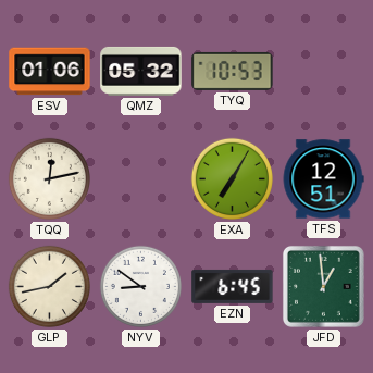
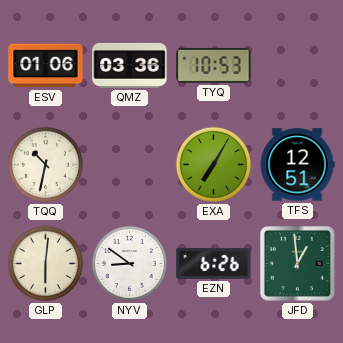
QMZ: 05:32 -> 03:36 (130, 65)
TQQ: 12:13 -> 10:32 (45, 164)
GLP: 1:43 -> 6:01 (45, 263)
EZN: 6:45 -> 6:26 (214, 263)
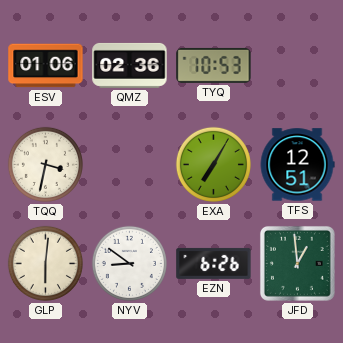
QMZ: 03:36 -> 02:36 (130, 65)
TQQ: 10:32 -> 3:32 (45, 164)
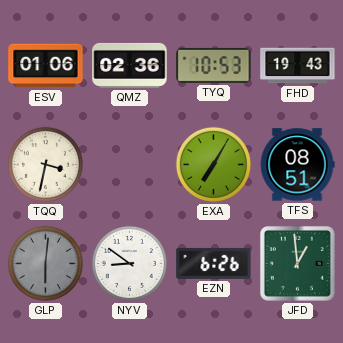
FHD: none -> 19:43 (298, 66)
TFS: 12:51 -> 08:51 (297, 165)
GLP dial: cream -> grey (45, 263)
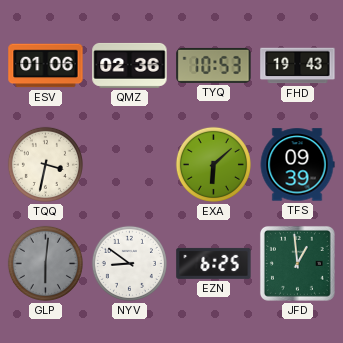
EXA: 7:05 -> 6:08 (213, 164)
TFS: 08:51 -> 09:39 (297, 165)
EZN: 6:26 -> 6:25 (214, 263)
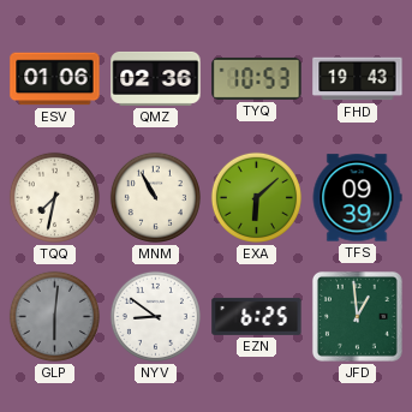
TQQ: 3:32 -> 7:32 (54, 197)
MNM: none -> 10:55 (155, 197)
